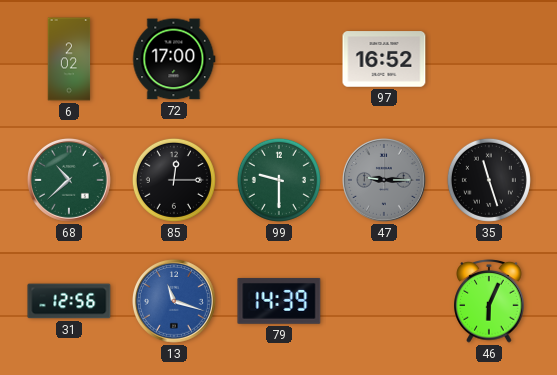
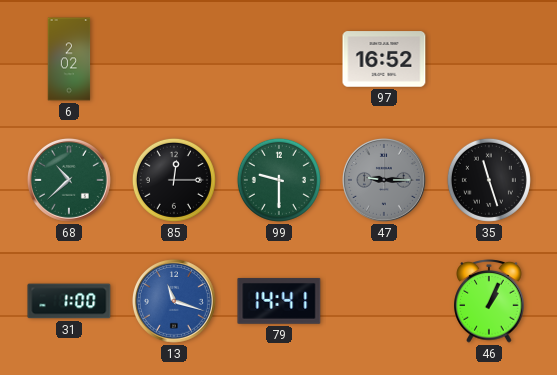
72: 17:00 -> none (174, 59)
31: 12:56 -> 1:00 (69, 301)
79: 14:39 -> 14:41 (279, 301)
46: 6:04 -> 1:04 (489, 301)
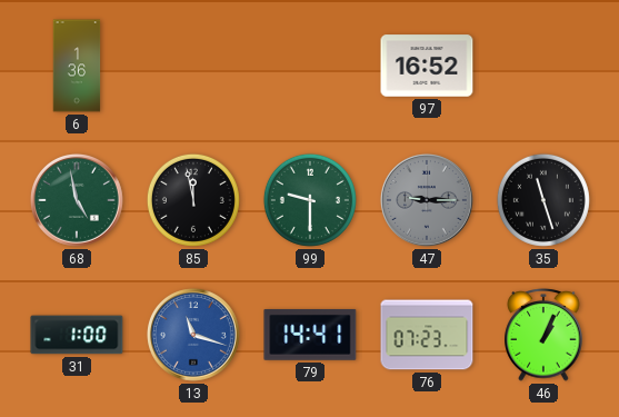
6: 2:02 -> 1:36 (77, 66)
68: 10:38 -> 4:58 (77, 200)
85: 12:15 -> 11:58 (193, 200)
76: none -> 07:23 (427, 335)
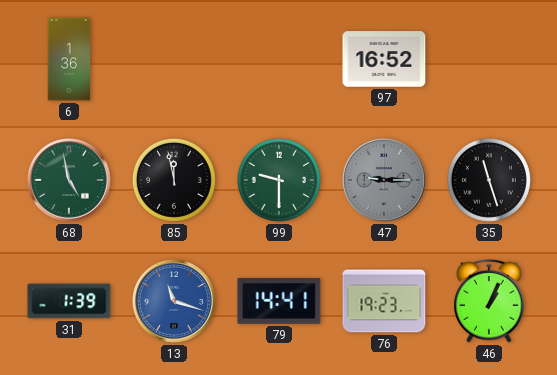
31: 1:00 -> 1:39 (69, 301)
76: 07:23 -> 19:23 (384, 301)
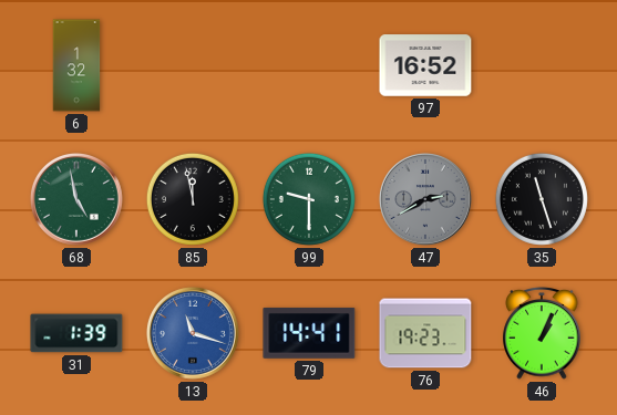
6: 1:36 -> 1:32 (76, 65)
47: 9:15 -> 2:40 (425, 199)
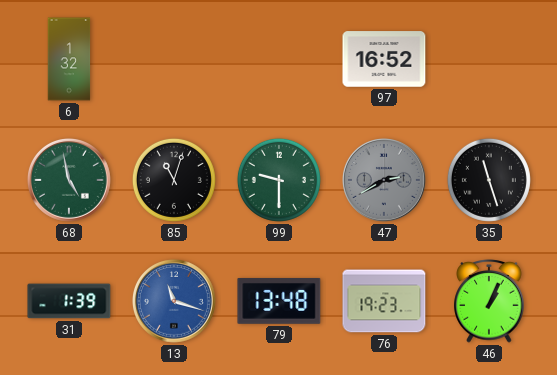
85: 11:58 -> 11:03 (174, 180)
79: 14:41 -> 13:48 (279, 301)
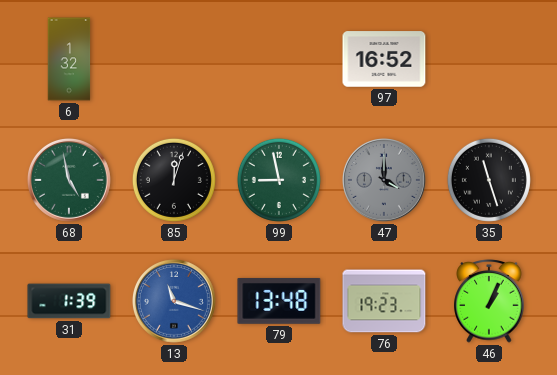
85: 11:03 -> 12:03 (174, 180)
99: 9:30 -> 8:58 (279, 180)
47: 2:40 -> 4:00 (384, 180)
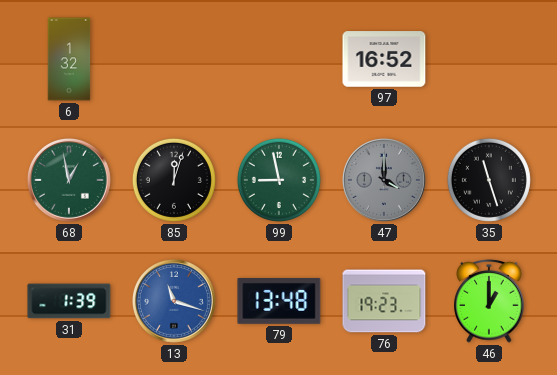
68: 4:58 -> 12:58 (69, 180)
46: 1:04 -> 1:00 (489, 301)
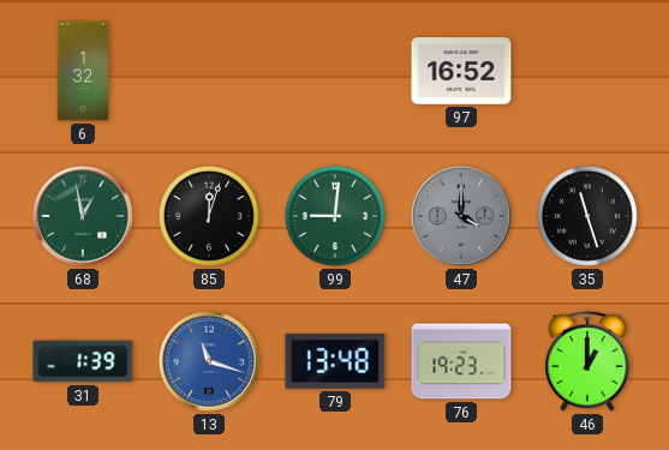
99: 8:58 -> 9:01 (335, 216)
